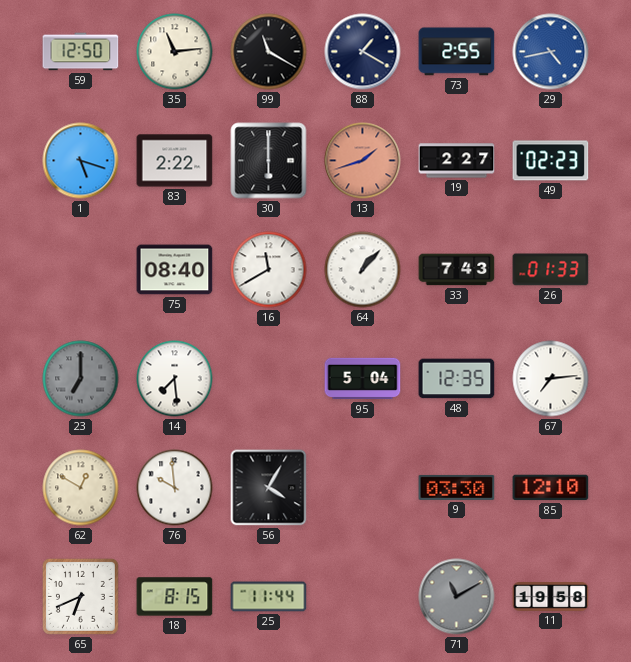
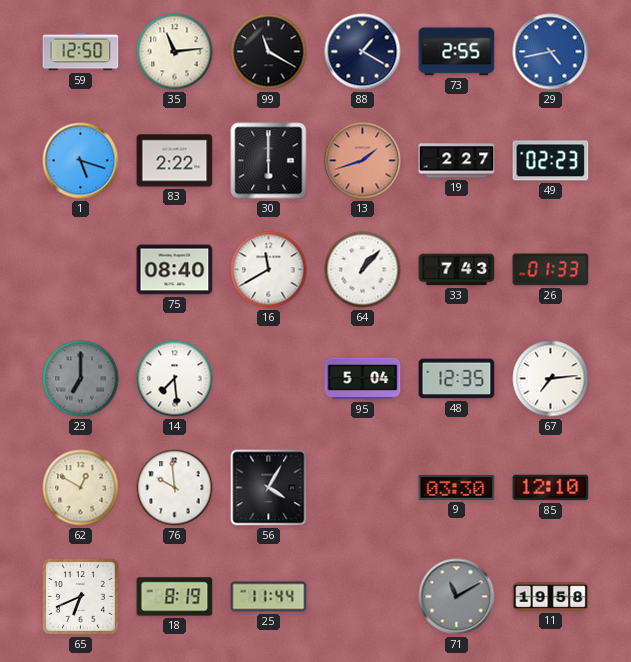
18: 8:15 -> 8:19 (175, 597)
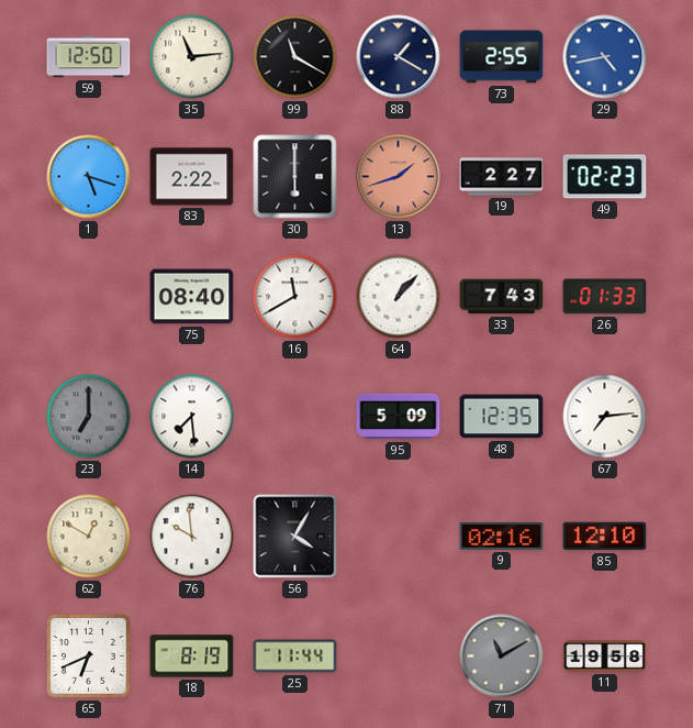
95: 5:04 -> 5:09 (399, 417)
9: 03:30 -> 02:16 (502, 536)
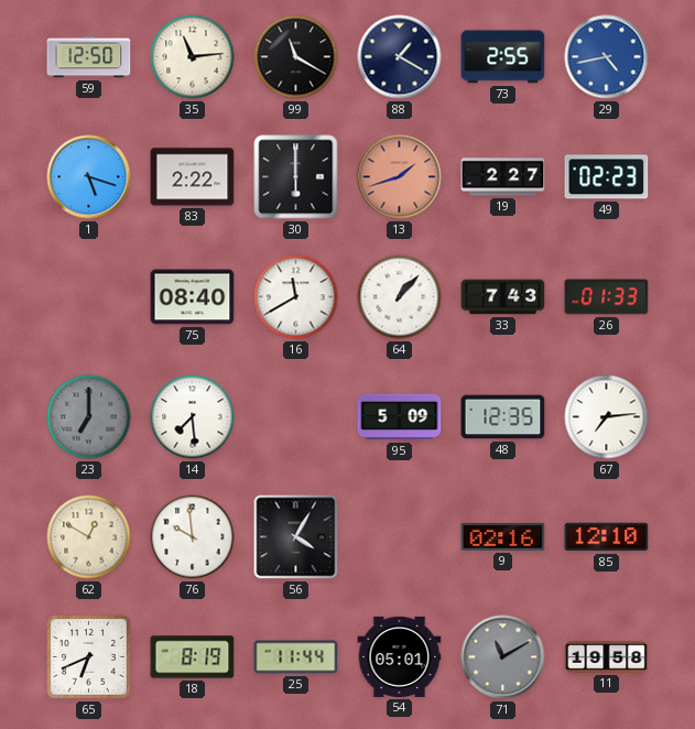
54: none -> 05:01 (400, 656)
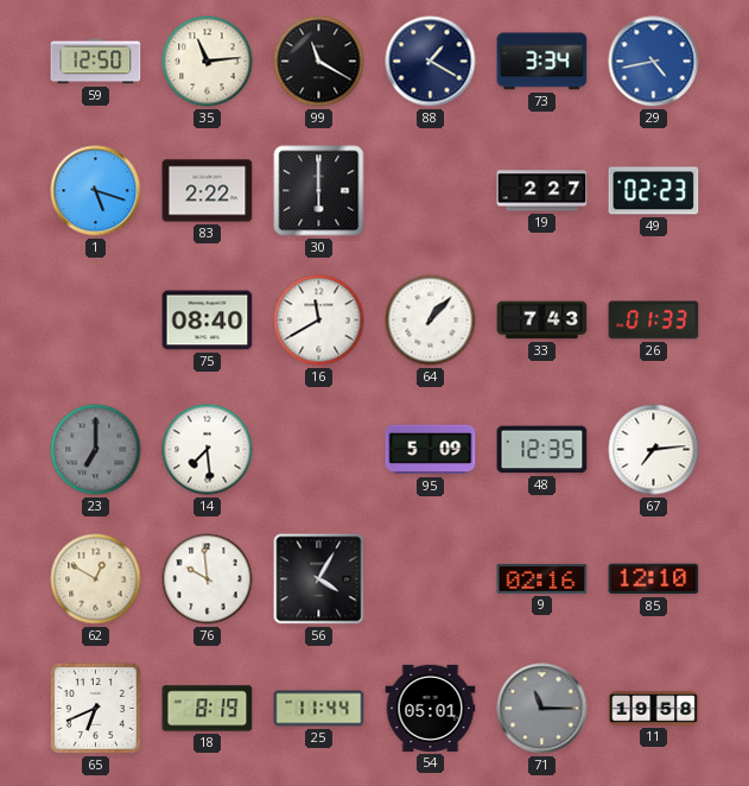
73: 2:55 -> 3:34 (542, 62)
13: 1:42 -> none (400, 177)
71: 11:10 -> 11:15 (542, 709)
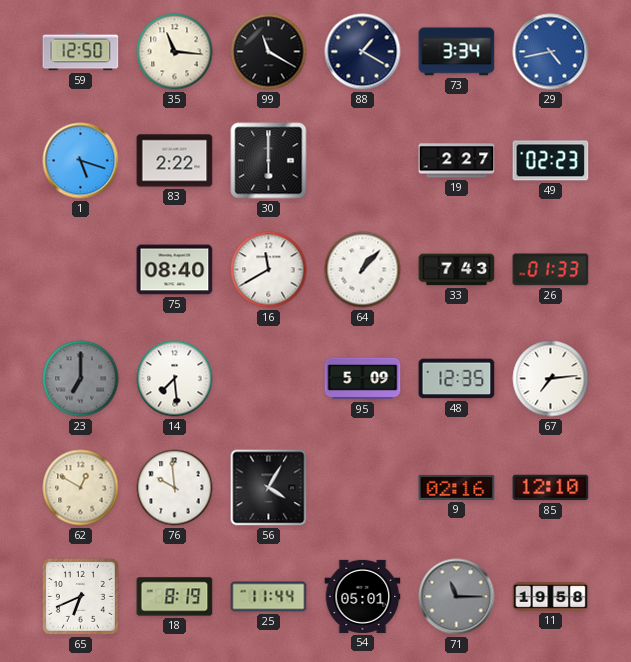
35: 11:14 -> 11:16 (175, 52)
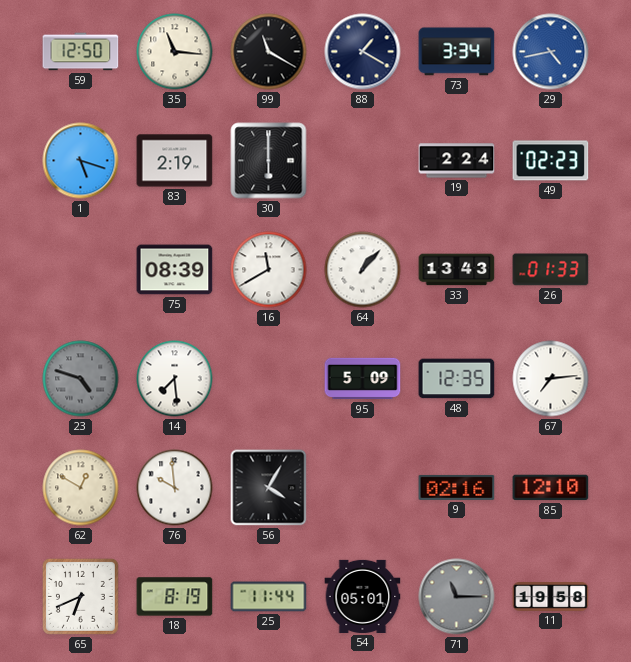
83: 2:22 -> 2:19 (175, 161)
19: 2:27 -> 2:24 (457, 161)
75: 08:40 -> 08:39 (175, 270)
33: 7:43 -> 13:43 (457, 270)
23: 7:00 -> 4:48 (81, 379)
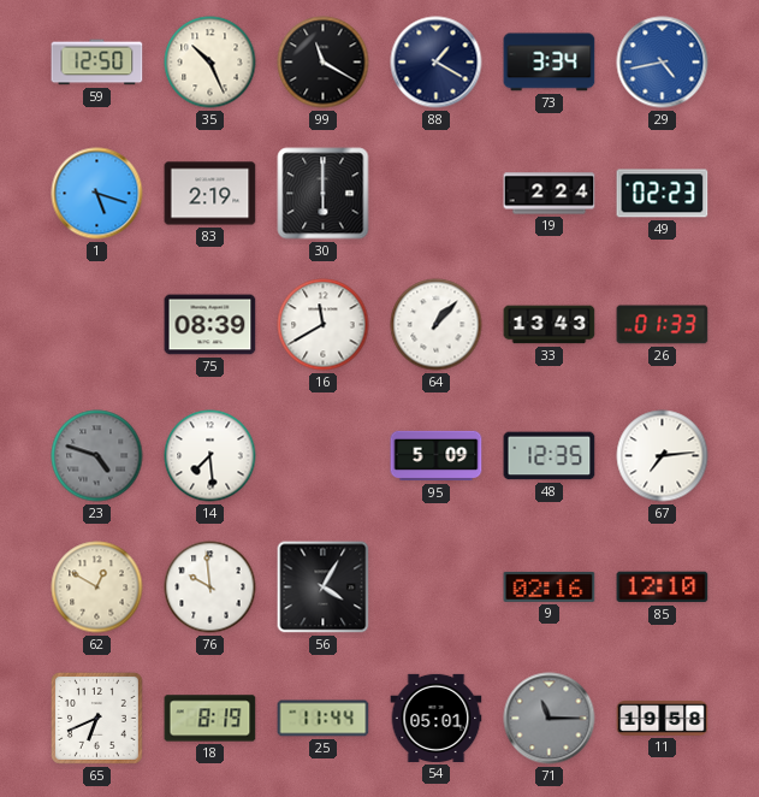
35: 11:16 -> 10:26 (210, 63)
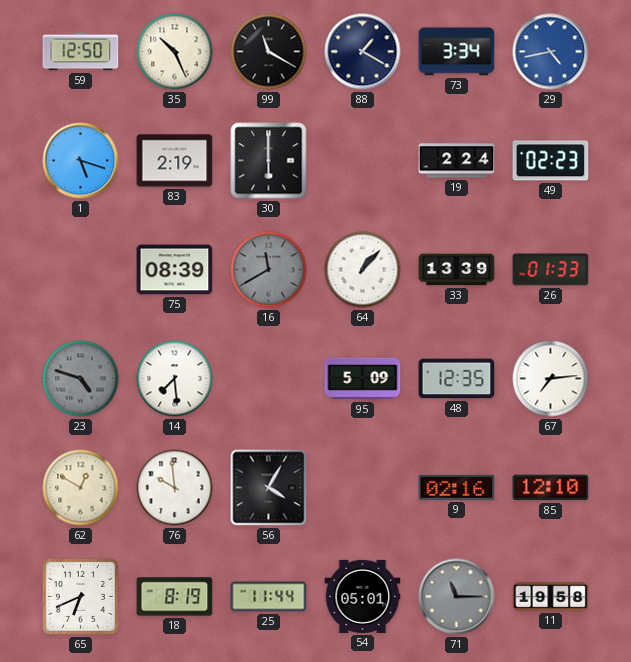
16 dial: white -> grey (269, 270)
33: 13:43 -> 13:39 (457, 270)
